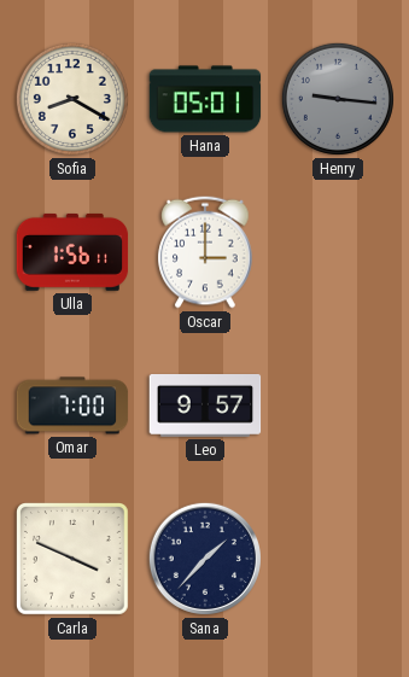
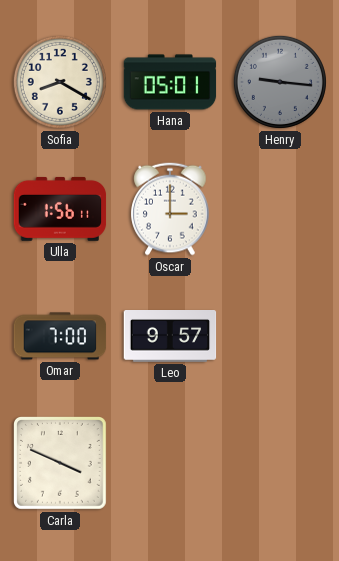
Sana: 1:37 -> none (205, 559)
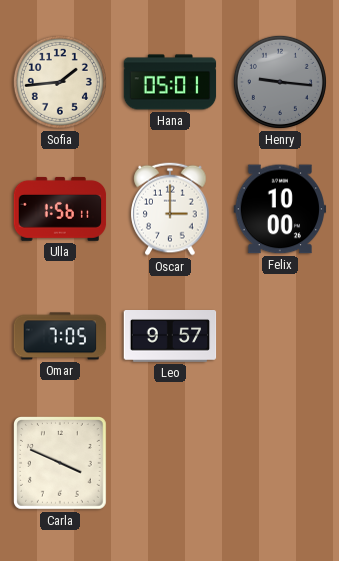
Sofia: 8:20 -> 1:44 (60, 82)
Felix: none -> 10:00 (280, 209)
Omar: 7:00 -> 7:05 (60, 336)
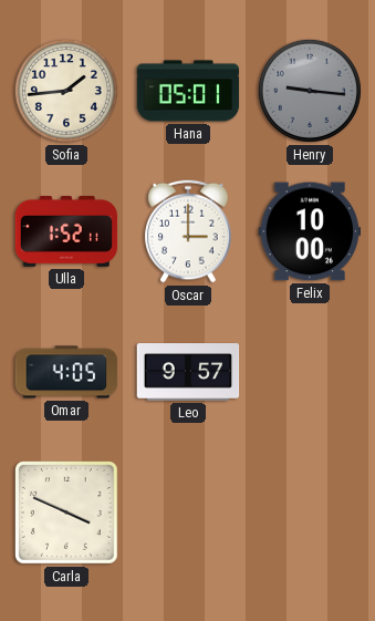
Ulla: 1:56 -> 1:52 (66, 231)
Omar: 7:05 -> 4:05 (66, 372)
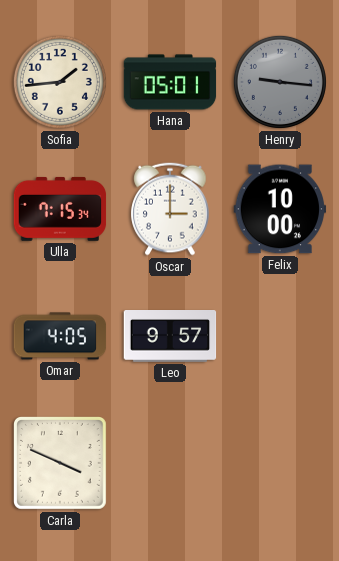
Ulla: 1:52 -> 7:15 (60, 209)
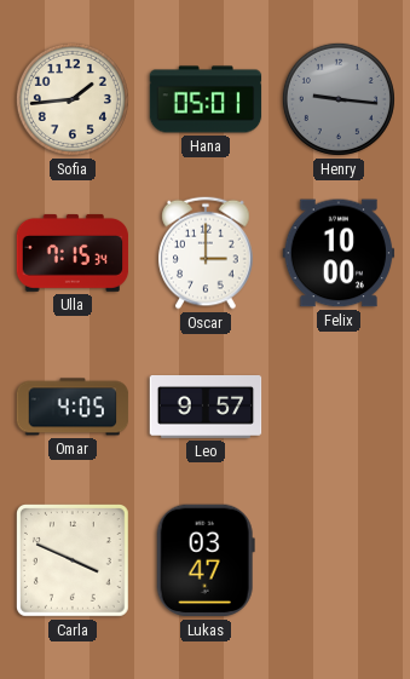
Lukas: none -> 03:47 (206, 560)
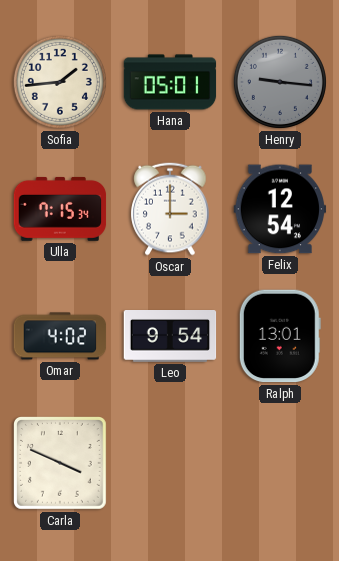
Felix: 10:00 -> 12:54 (280, 209)
Omar: 4:05 -> 4:02 (60, 336)
Leo: 9:57 -> 9:54 (170, 337)
Ralph: none -> 13:01 (280, 336)
Lukas: 03:47 -> none (206, 560)
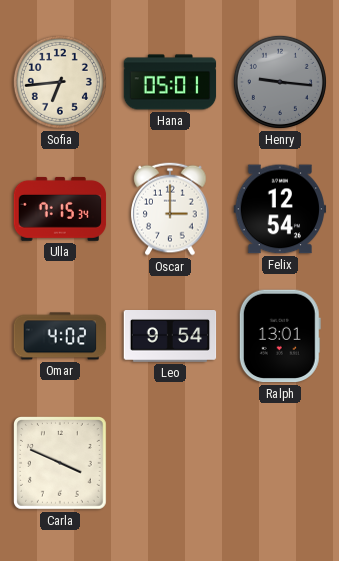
Sofia: 1:44 -> 6:44 (60, 82)
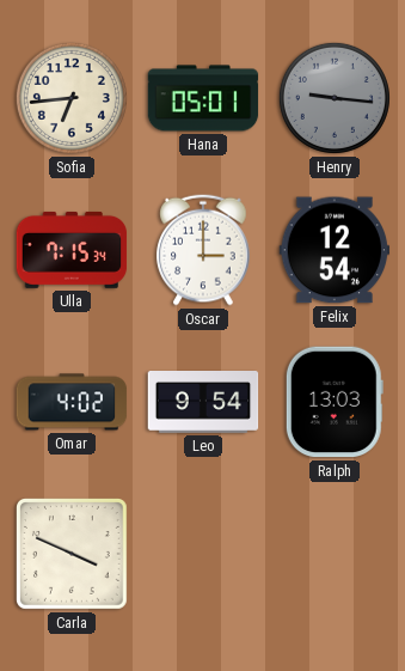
Ralph: 13:01 -> 13:03 (335, 402)
